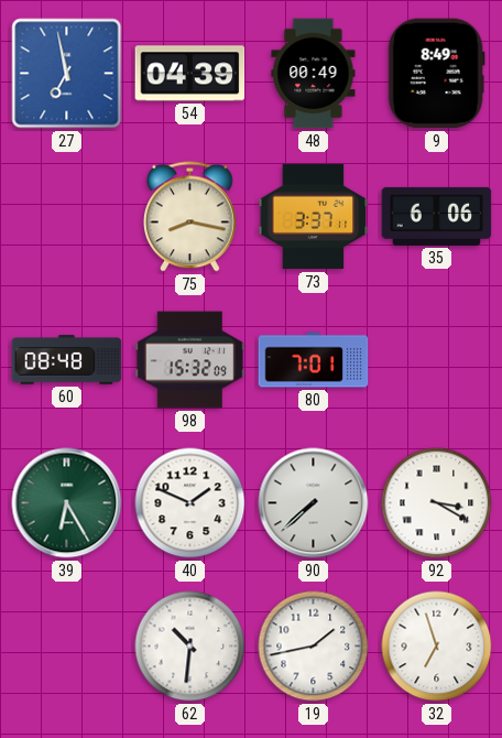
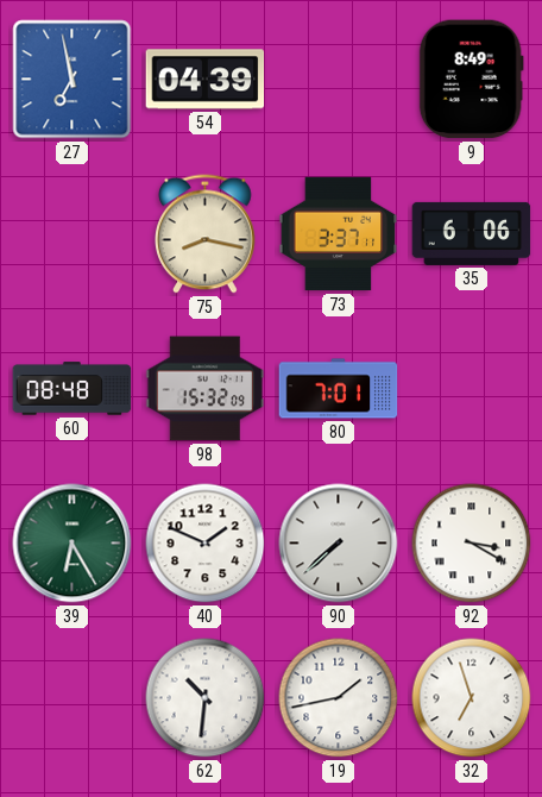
48: 00:49 -> none (314, 74)
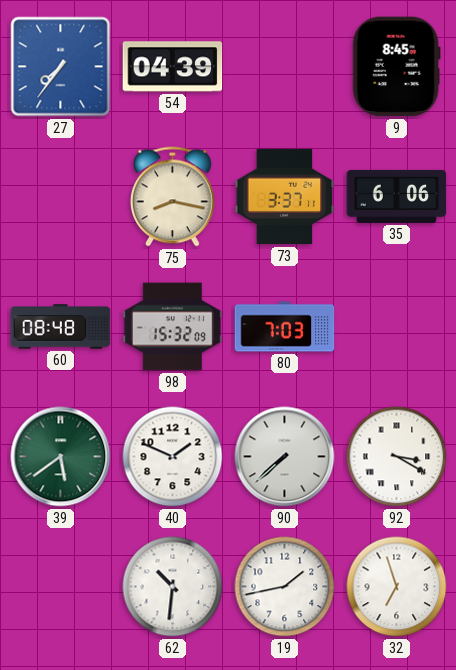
27: 6:58 -> 7:36 (61, 67)
9: 8:49 -> 8:45 (396, 67)
80: 7:01 -> 7:03 (285, 327)
39: 6:25 -> 5:39 (61, 457)
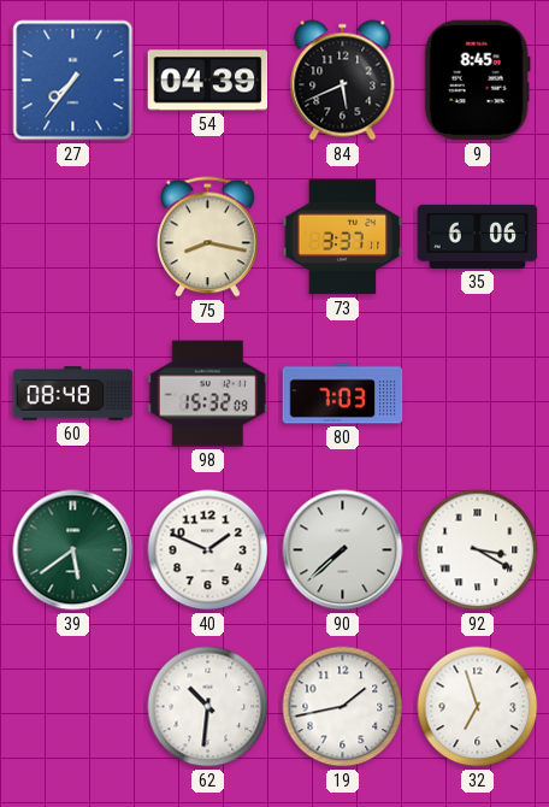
84: none -> 5:41 (343, 81)
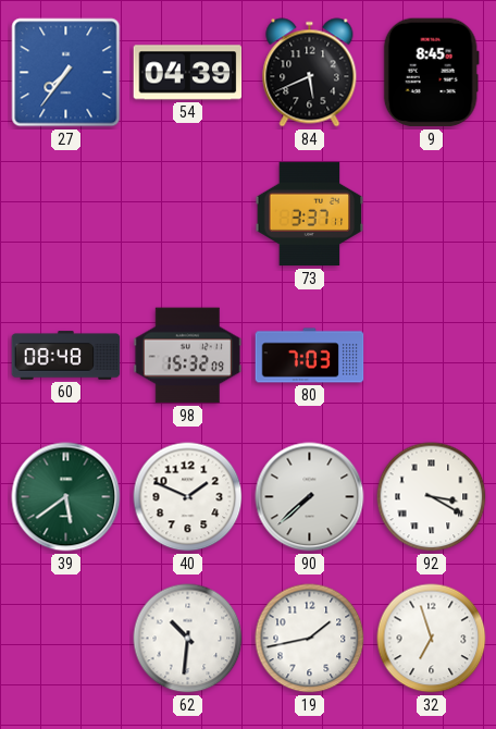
75: 8:17 -> none (208, 237)
35: 6:06 -> none (478, 236)
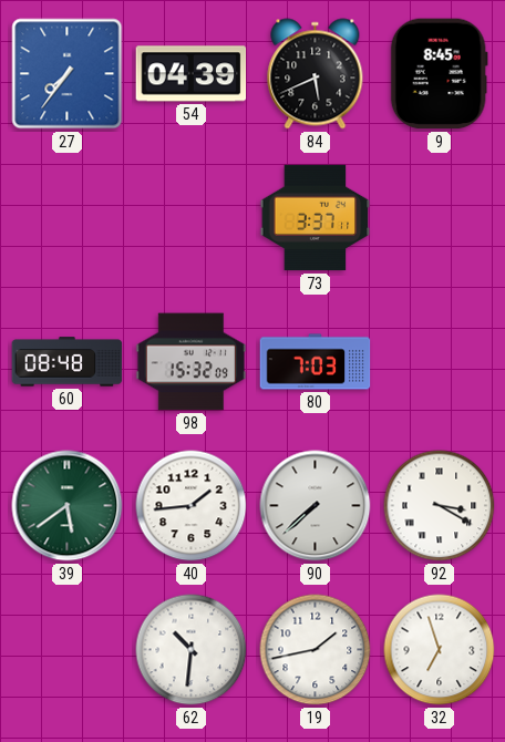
40: 1:49 -> 1:44 (192, 506)
